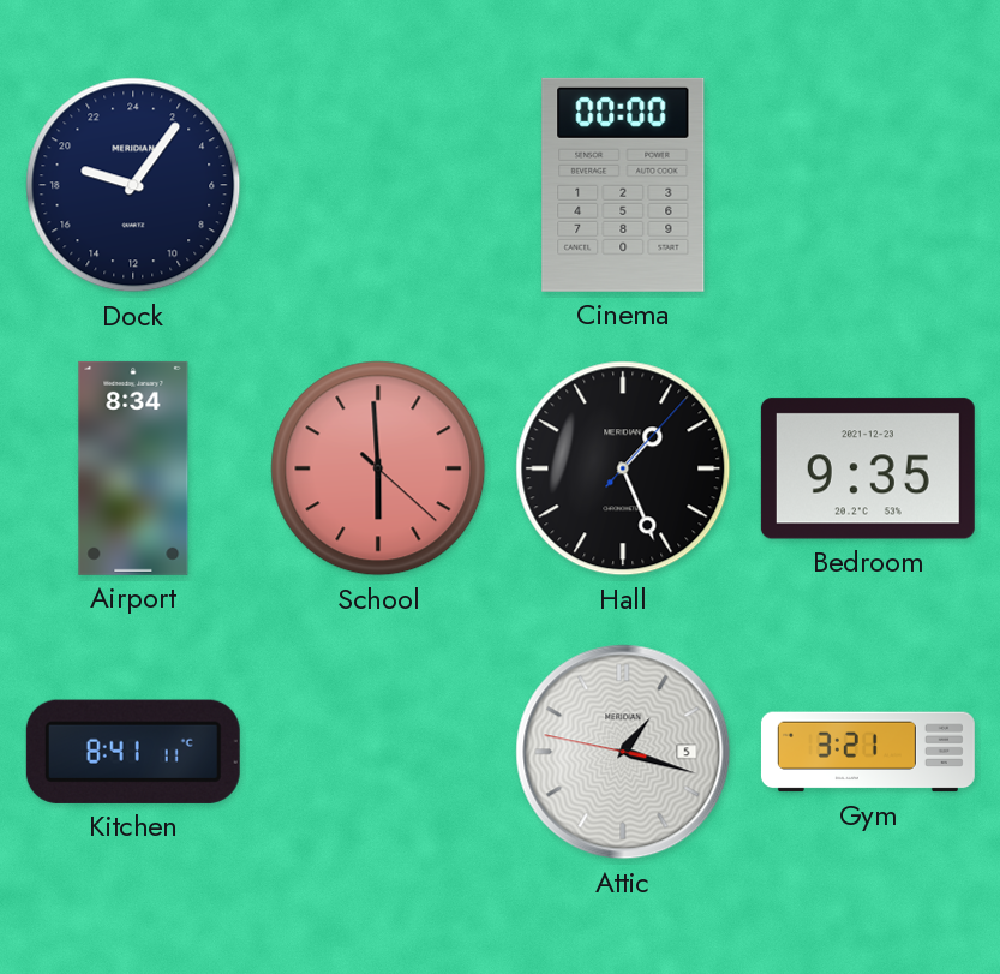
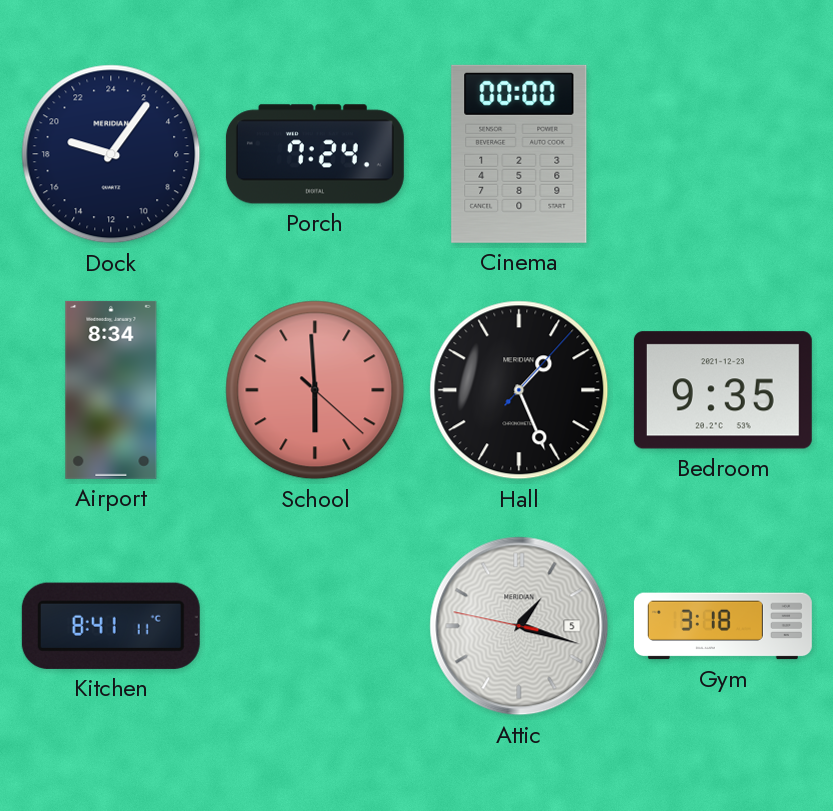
Porch: none -> 7:24 (315, 154)
Gym: 3:21 -> 3:18 (723, 626)
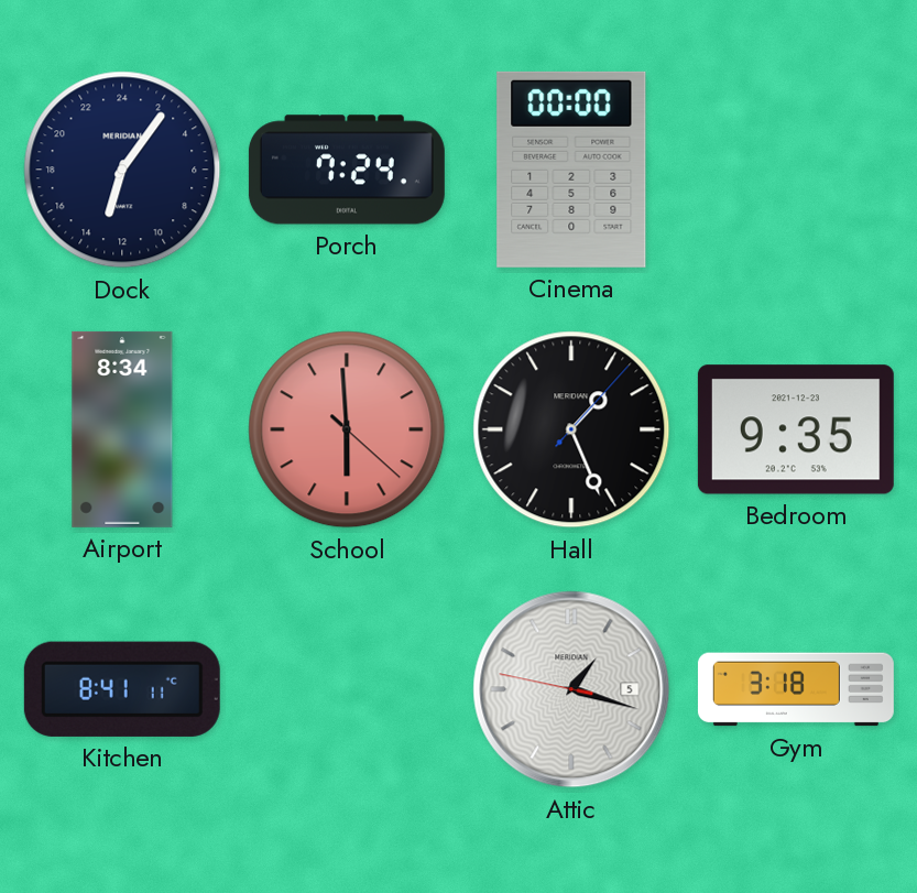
Dock: 19:06 -> 13:06 (122, 170)
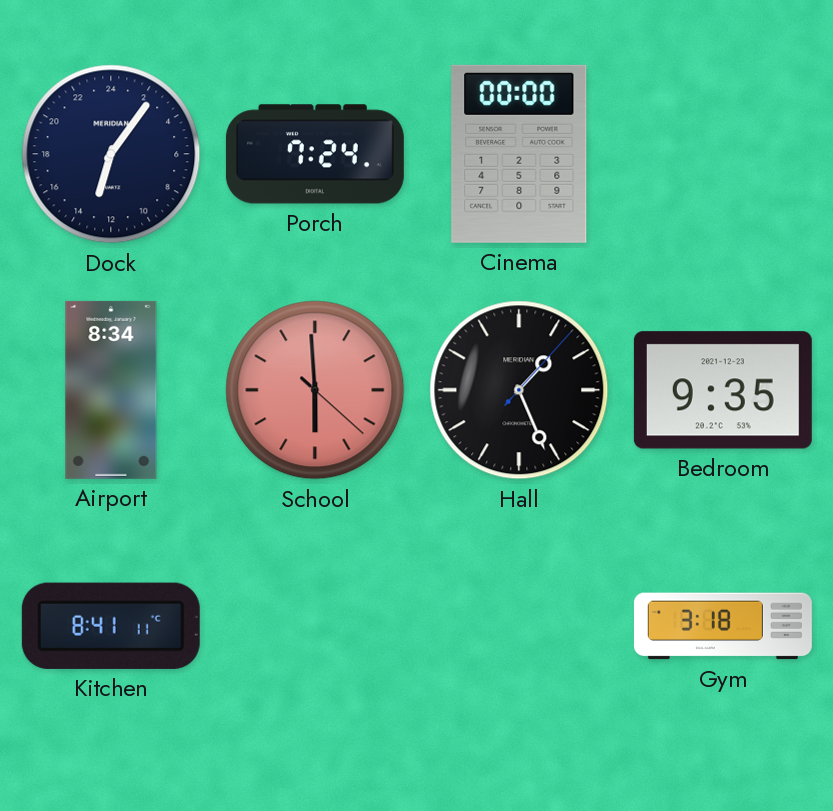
Attic: 1:17 -> none (571, 689)
